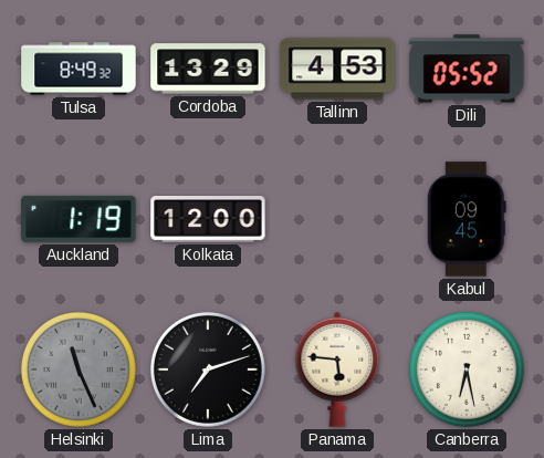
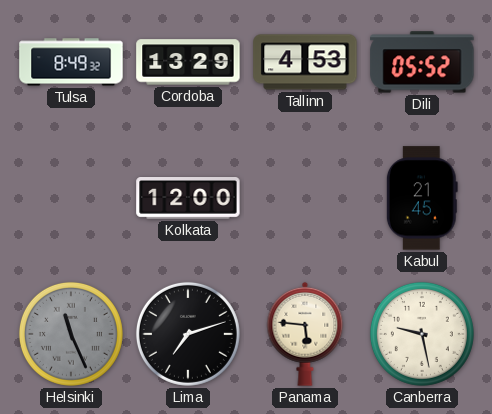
Auckland: 1:19 -> none (79, 219)
Kabul: 09:45 -> 21:45 (422, 198)
Canberra: 6:28 -> 9:28 (422, 334)
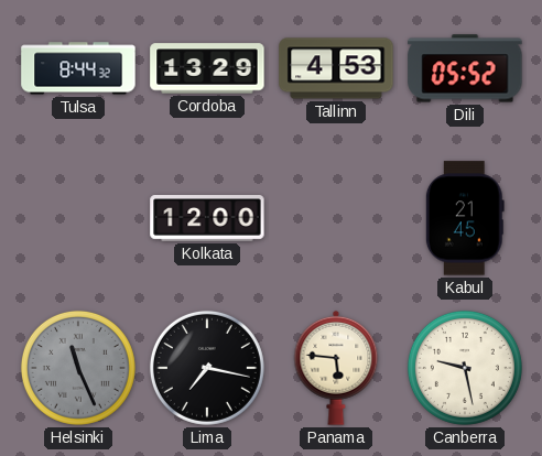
Tulsa: 8:49 -> 8:44 (78, 68)
Lima: 7:12 -> 7:17 (207, 368)
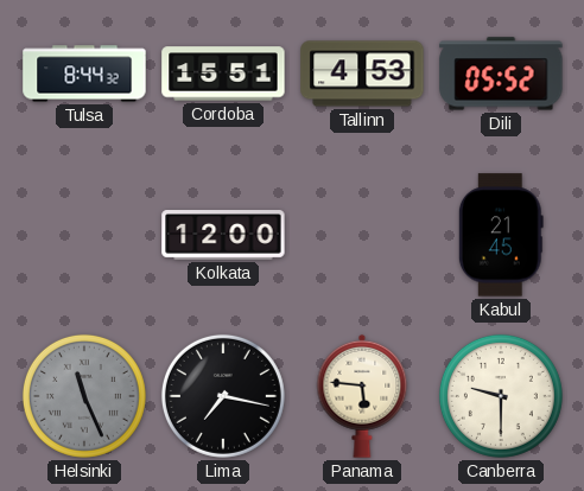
Cordoba: 13:29 -> 15:51 (223, 74)
Canberra: 9:28 -> 9:30 (501, 396)
